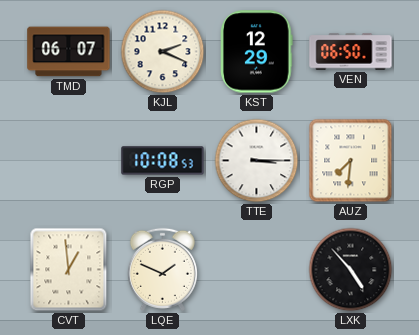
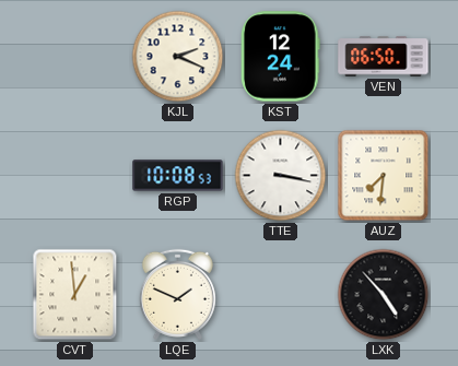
TMD: 06:07 -> none (69, 52)
KST: 12:29 -> 12:24 (281, 57)
TTE: 3:15 -> 3:17 (281, 176)
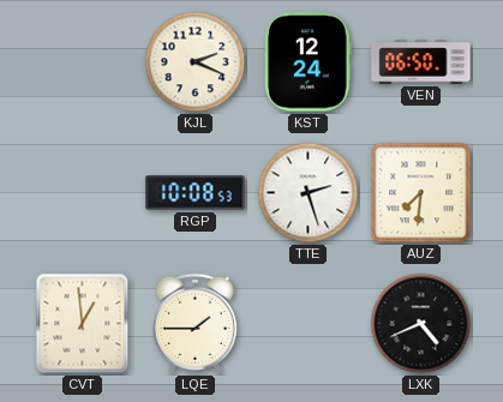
TTE: 3:17 -> 2:27 (309, 193)
LQE: 1:49 -> 1:45 (194, 323)
LXK: 4:53 -> 4:41 (421, 324)
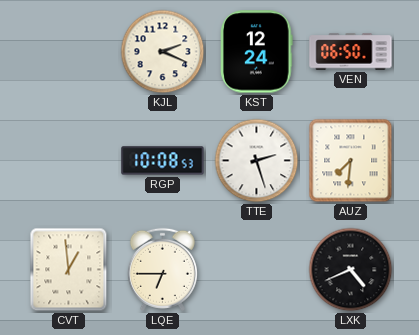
LQE: 1:45 -> 6:45 (162, 269)
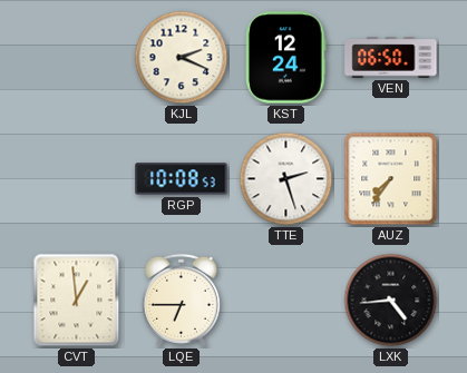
AUZ: 7:31 -> 7:36 (391, 179)
LXK: 4:41 -> 4:44 (391, 301)
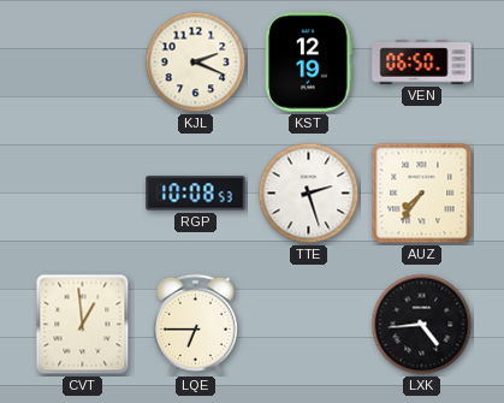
KST: 12:24 -> 12:19 (309, 63)
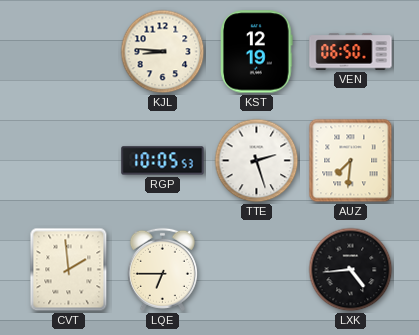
KJL: 2:19 -> 8:46 (163, 52)
RGP: 10:08 -> 10:05 (163, 161)
AUZ: 7:36 -> 7:31 (351, 161)
CVT: 12:59 -> 1:59 (69, 270)
